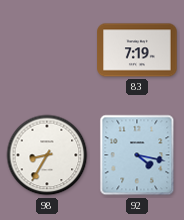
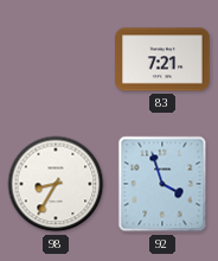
83: 7:19 -> 7:21 (162, 59)
92: 4:17 -> 3:57 (162, 184)
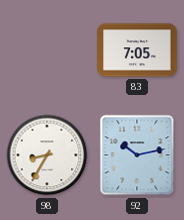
83: 7:21 -> 7:05 (137, 50)
92: 3:57 -> 10:13 (137, 155)
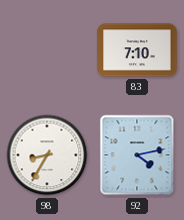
83: 7:05 -> 7:10 (137, 50)
92: 10:13 -> 4:13 (137, 155)
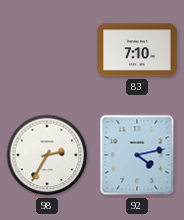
98: 8:35 -> 2:35 (47, 155)
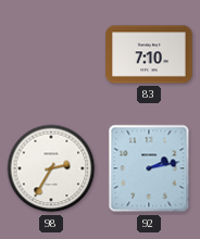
92: 4:13 -> 2:13 (149, 168)
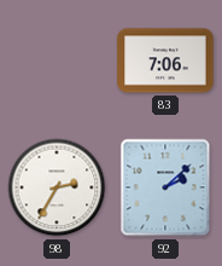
83: 7:10 -> 7:06 (165, 60)
92: 2:13 -> 2:08 (165, 187)
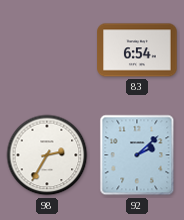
83: 7:06 -> 6:54 (137, 50)
